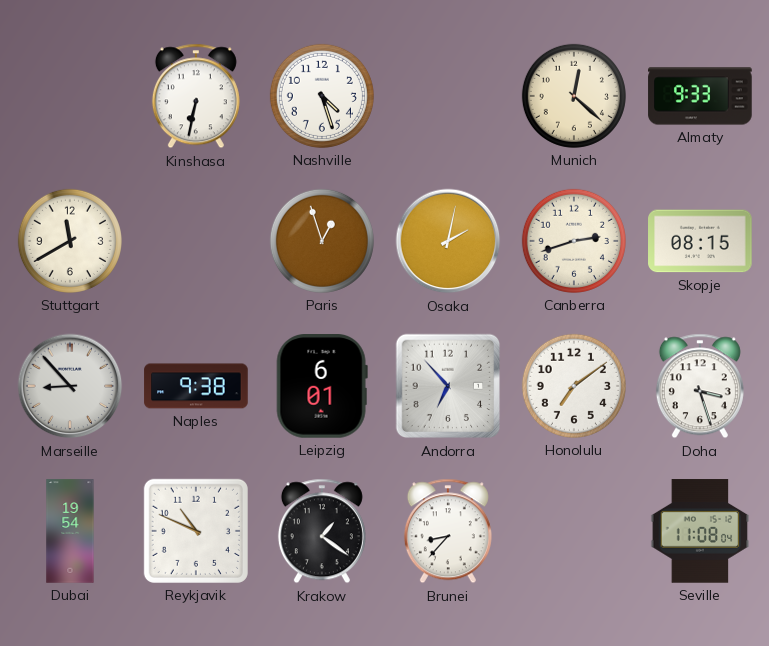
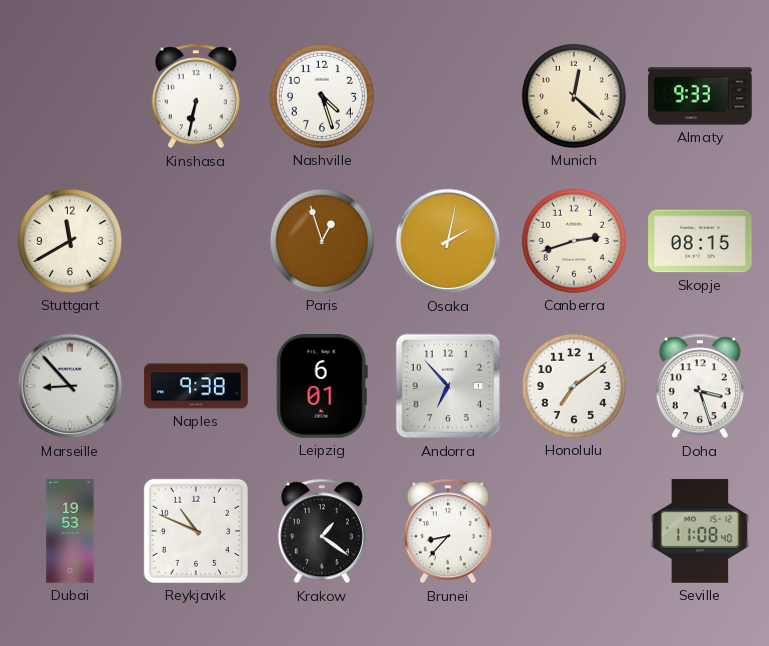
Dubai: 19:54 -> 19:53 (70, 531)
Seville: 11:08:04 -> 11:08:40 (700, 531)
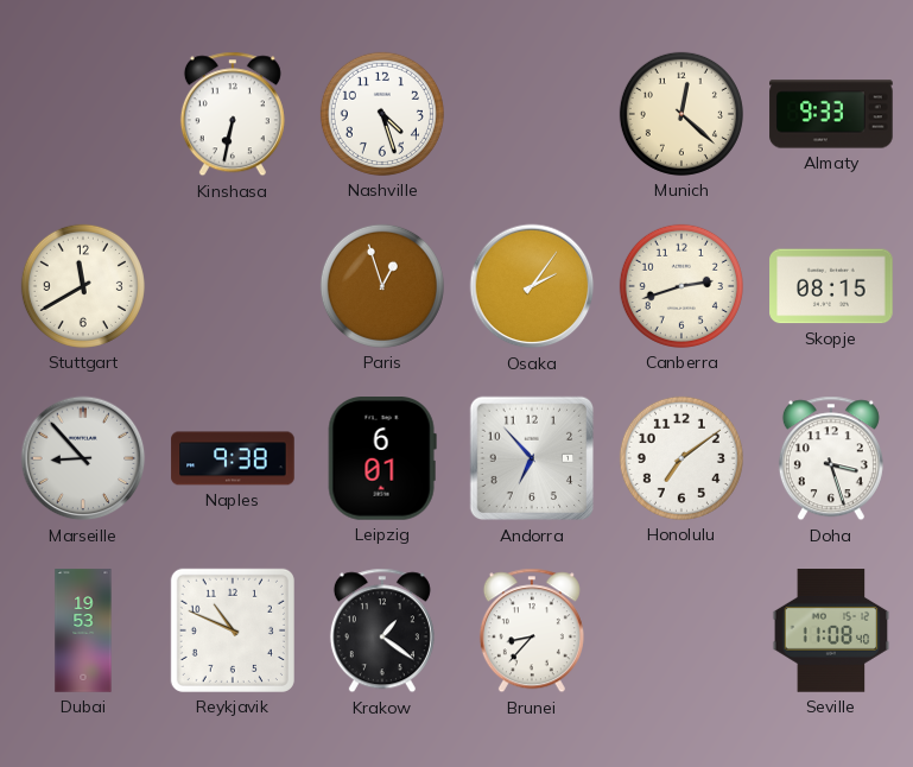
Osaka: 2:02 -> 2:06 (532, 286)
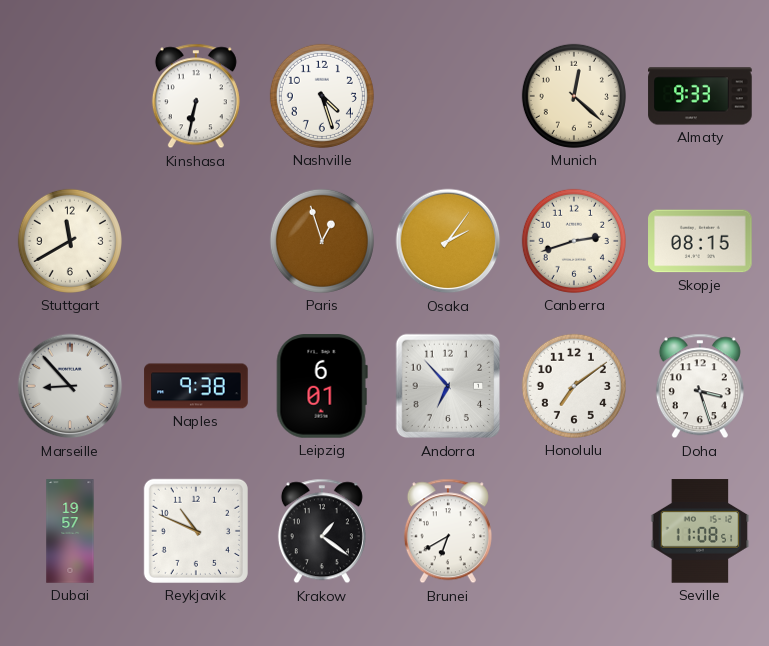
Dubai: 19:53 -> 19:57 (70, 531)
Brunei: 8:37 -> 6:40 (448, 531)
Seville: 11:08:40 -> 11:08:51 (700, 531)
